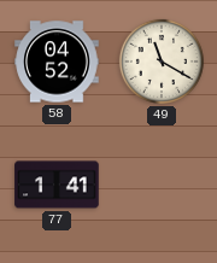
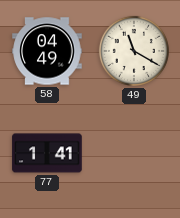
58: 04:52 -> 04:49 (47, 51)
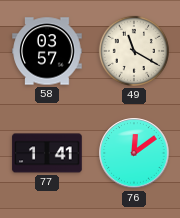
58: 04:49 -> 03:57 (47, 51)
76: none -> 12:09 (134, 153)
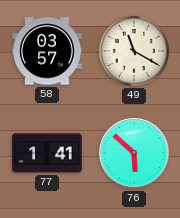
76: 12:09 -> 5:52 (134, 153)
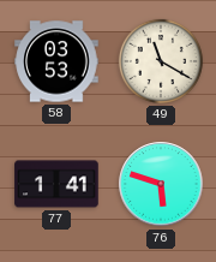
58: 03:57 -> 03:53 (56, 61)
76: 5:52 -> 5:48 (161, 184)
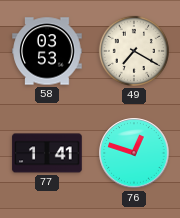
49: 11:20 -> 7:20 (134, 51)
76: 5:48 -> 12:48 (134, 153)
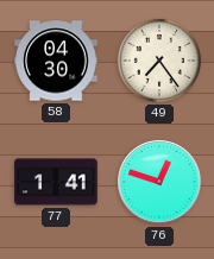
58: 03:53 -> 04:30 (56, 61)
49: 7:20 -> 7:24 (159, 61)
